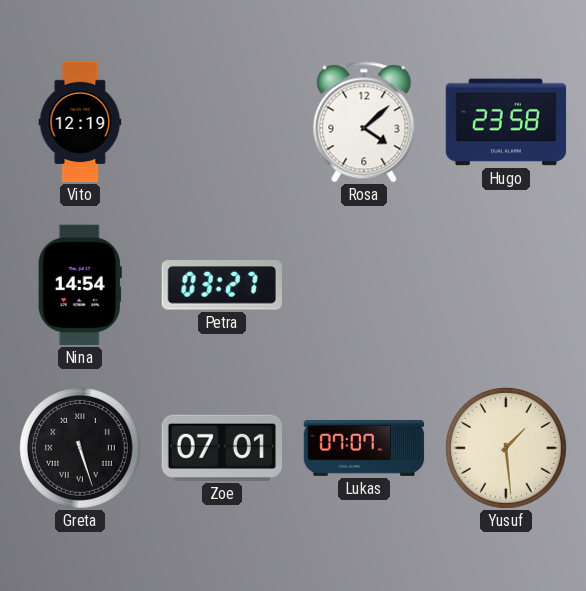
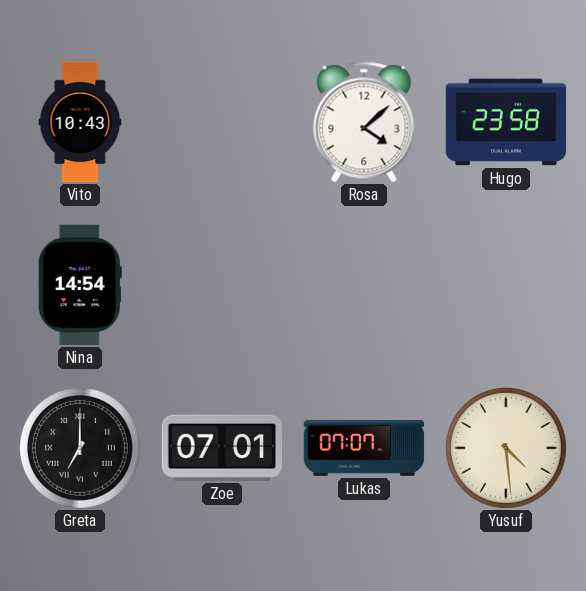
Vito: 12:19 -> 10:43 (80, 122)
Petra: 03:27 -> none (222, 285)
Greta: 5:27 -> 7:00 (80, 448)
Yusuf: 1:29 -> 4:29 (506, 448)
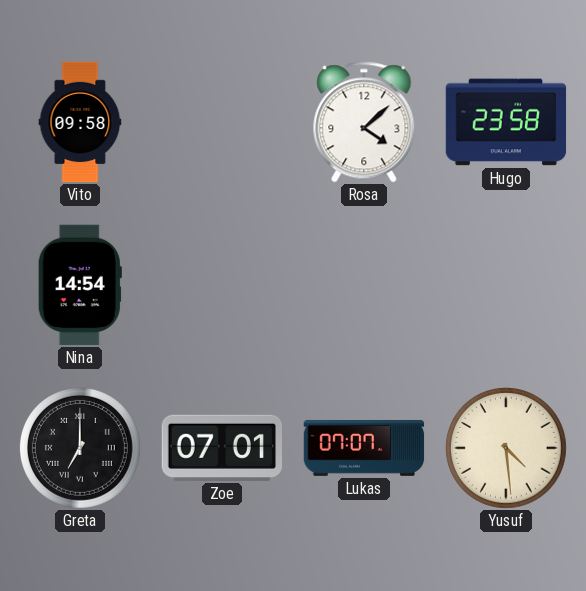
Vito: 10:43 -> 09:58 (80, 122)
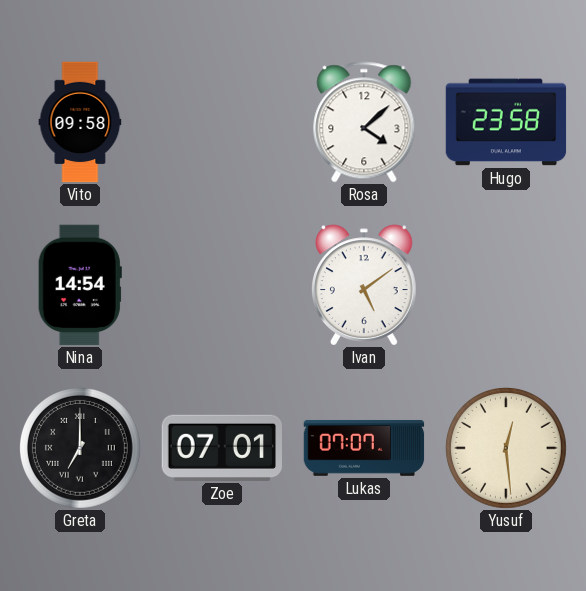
Ivan: none -> 5:09 (365, 285)
Yusuf: 4:29 -> 12:29 (506, 448)
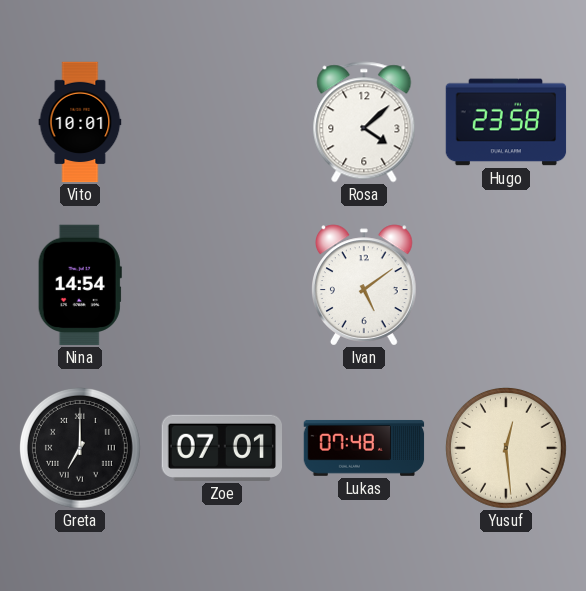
Vito: 09:58 -> 10:01 (80, 122)
Lukas: 07:07 -> 07:48 (364, 448)
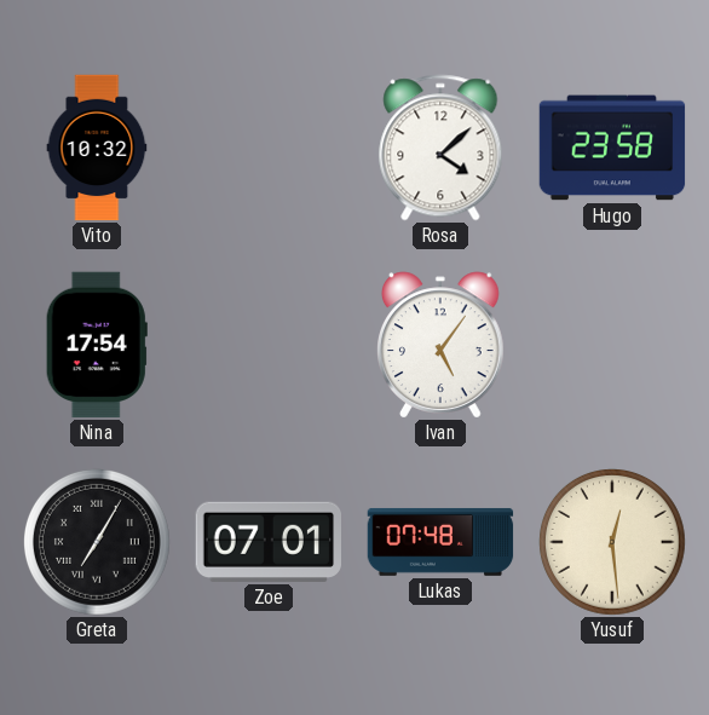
Vito: 10:01 -> 10:32 (97, 148)
Nina: 14:54 -> 17:54 (97, 345)
Ivan: 5:09 -> 5:06 (442, 345)
Greta: 7:00 -> 7:05 (97, 542)
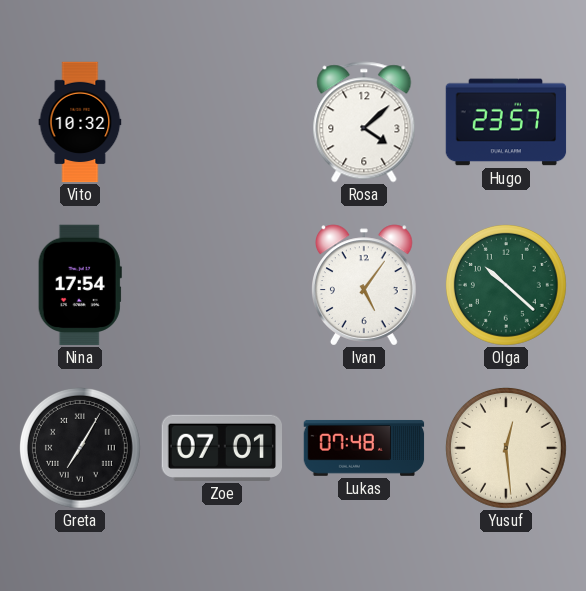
Hugo: 23:58 -> 23:57 (506, 122)
Olga: none -> 10:22 (506, 285)
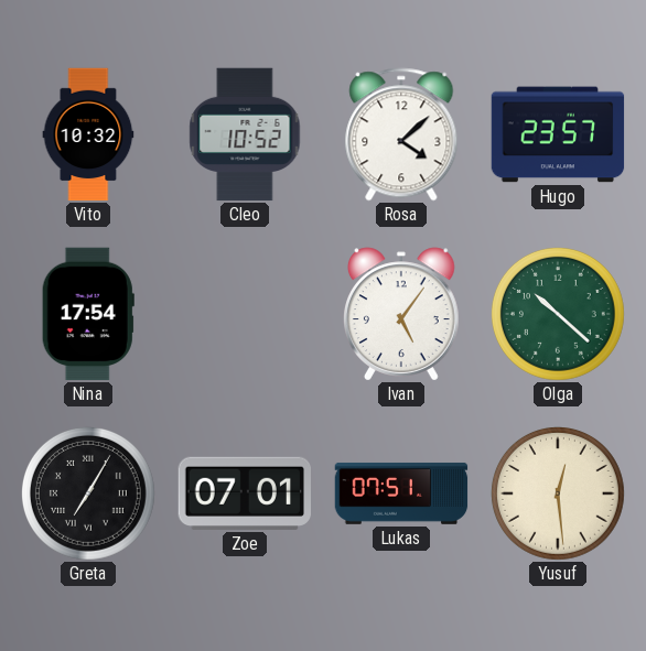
Cleo: none -> 10:52 (245, 134)
Lukas: 07:48 -> 07:51 (401, 493)
